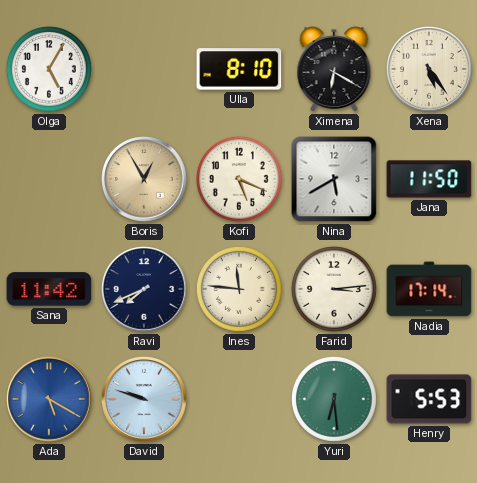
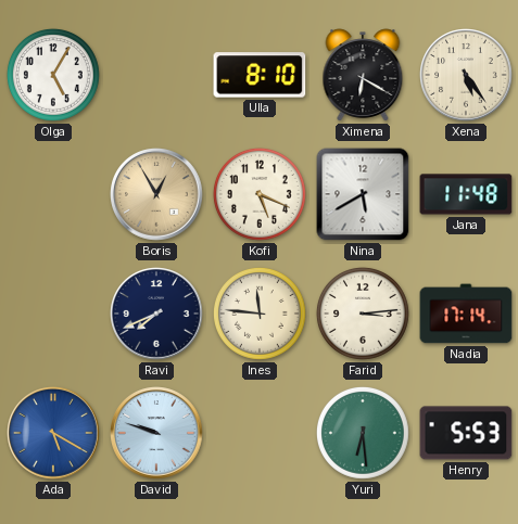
Jana: 11:50 -> 11:48 (466, 194)
Sana: 11:42 -> none (49, 289)
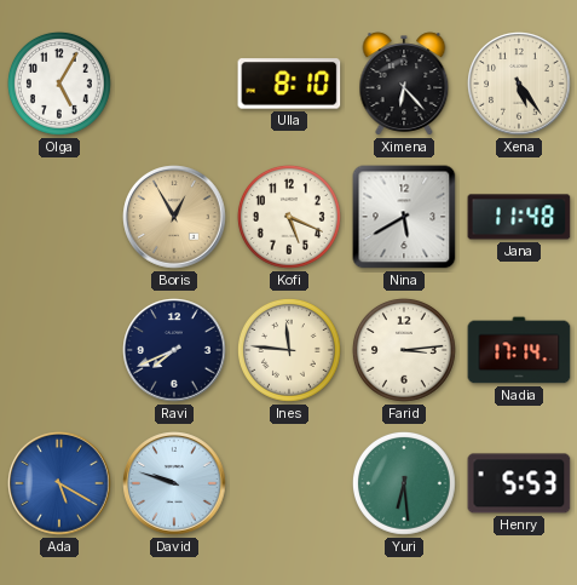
Ximena: 6:20 -> 6:23 (404, 84)
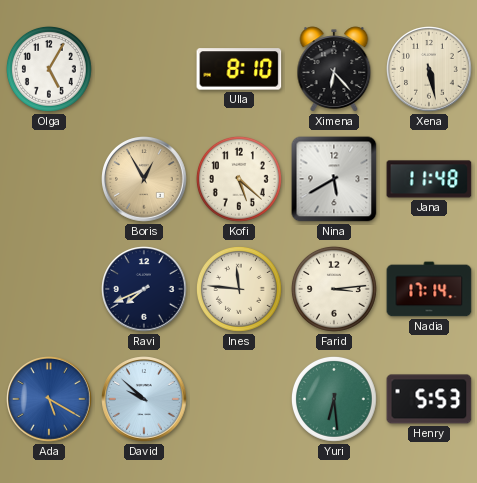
Xena: 5:24 -> 5:28 (429, 69)
Kofi: 5:19 -> 5:22 (239, 179)
David: 9:48 -> 9:52 (144, 399)
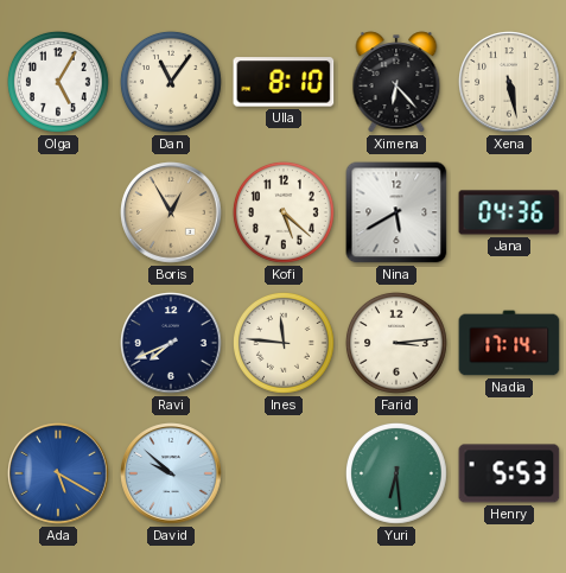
Dan: none -> 11:06 (171, 82)
Jana: 11:48 -> 04:36 (509, 212)
